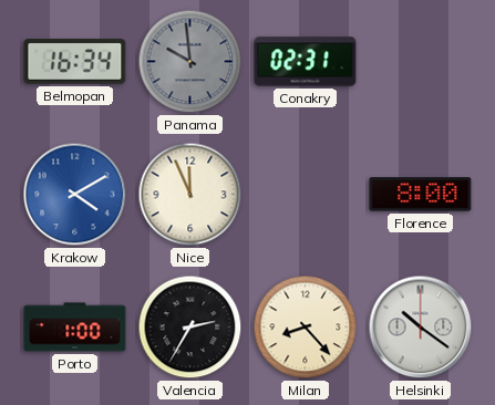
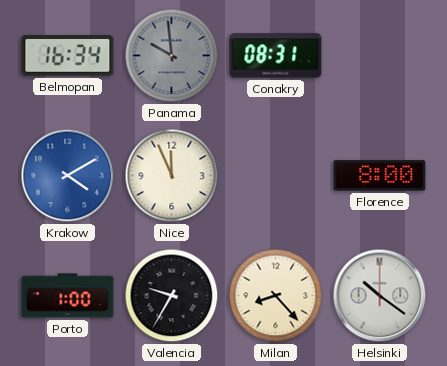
Conakry: 02:31 -> 08:31 (276, 56)
Valencia: 2:35 -> 9:35 (172, 296)
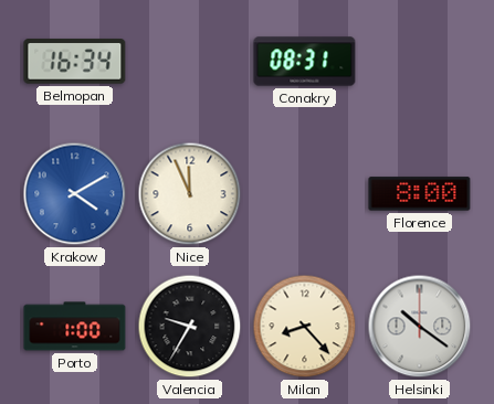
Panama: 9:59 -> none (172, 56)
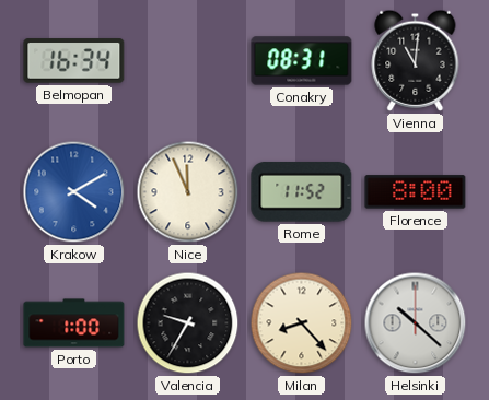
Vienna: none -> 11:01 (416, 60)
Rome: none -> 11:52 (302, 191)
Helsinki: 10:21 -> 10:22 (416, 323)
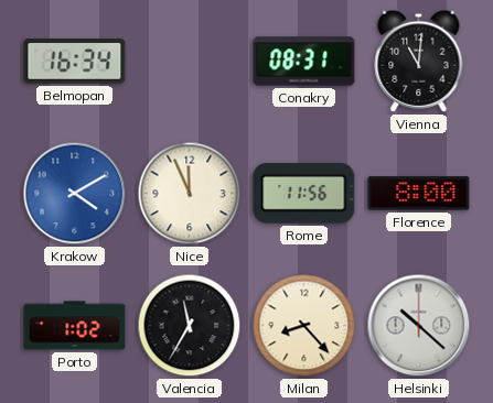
Rome: 11:52 -> 11:56 (304, 193)
Porto: 1:00 -> 1:02 (75, 326)
Valencia: 9:35 -> 11:35 (190, 326)
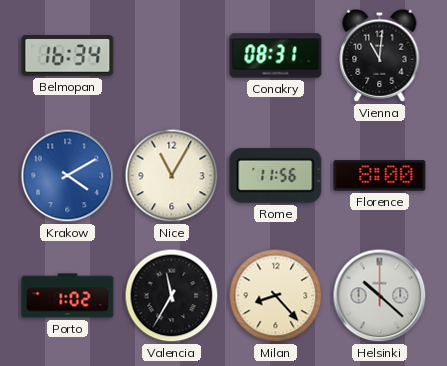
Nice: 11:56 -> 11:05 (172, 176)
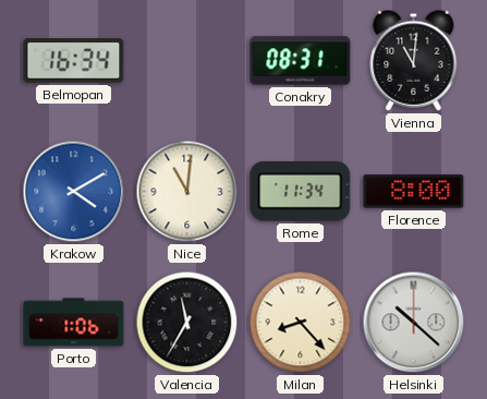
Nice: 11:05 -> 11:01 (187, 192)
Rome: 11:56 -> 11:34 (301, 191)
Porto: 1:02 -> 1:06 (74, 323)
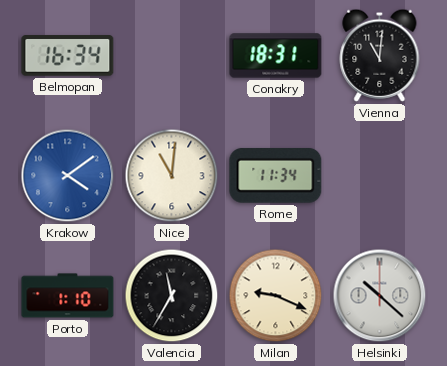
Conakry: 08:31 -> 18:31 (276, 56)
Krakow: 4:10 -> 4:09 (68, 176)
Florence: 8:00 -> none (414, 192)
Porto: 1:06 -> 1:10 (68, 296)
Milan: 8:23 -> 9:19 (276, 296)
